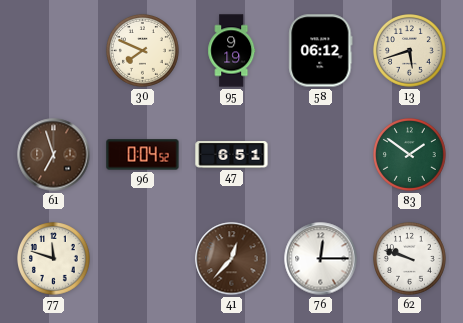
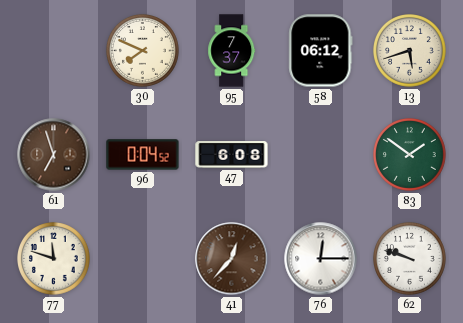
95: 9:19 -> 7:37 (232, 51)
47: 6:51 -> 6:08 (232, 155)
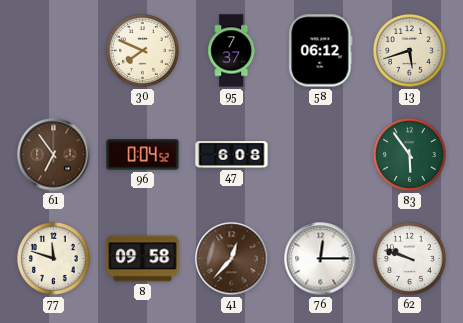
61: 6:57 -> 6:54 (54, 155)
83: 1:51 -> 5:54 (410, 155)
8: none -> 09:58 (143, 259)
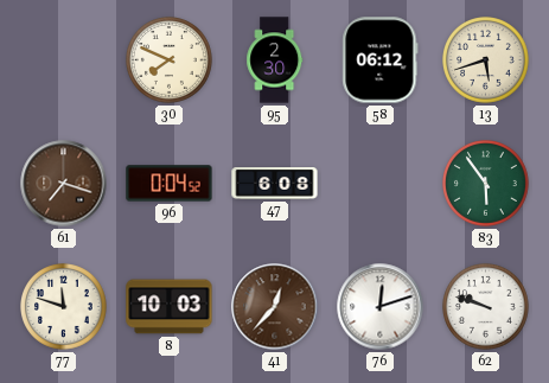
95: 7:37 -> 2:30 (275, 60)
61: 6:54 -> 7:18 (64, 184)
8: 09:58 -> 10:03 (170, 307)
76: 12:15 -> 12:12 (381, 307)
